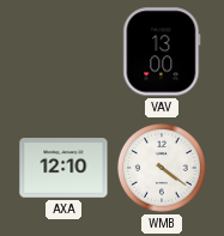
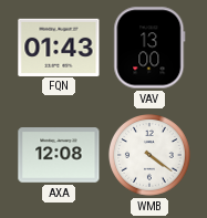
FQN: none -> 01:43 (59, 46)
AXA: 12:10 -> 12:08 (59, 155)
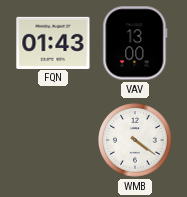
AXA: 12:08 -> none (59, 155)
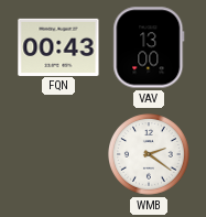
FQN: 01:43 -> 00:43 (58, 46)
WMB: 4:21 -> 2:21 (150, 155)
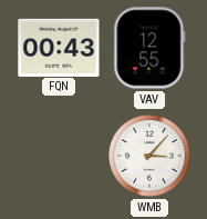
VAV: 13:00 -> 12:55 (149, 48)
WMB: 2:21 -> 3:07 (151, 157)
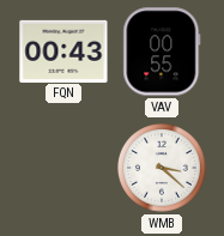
VAV: 12:55 -> 00:55 (162, 52)
WMB: 3:07 -> 3:22 (163, 169)
